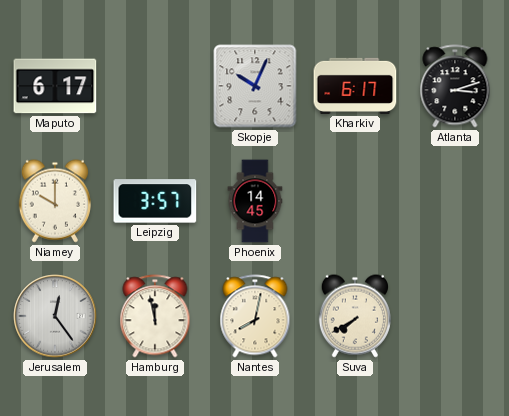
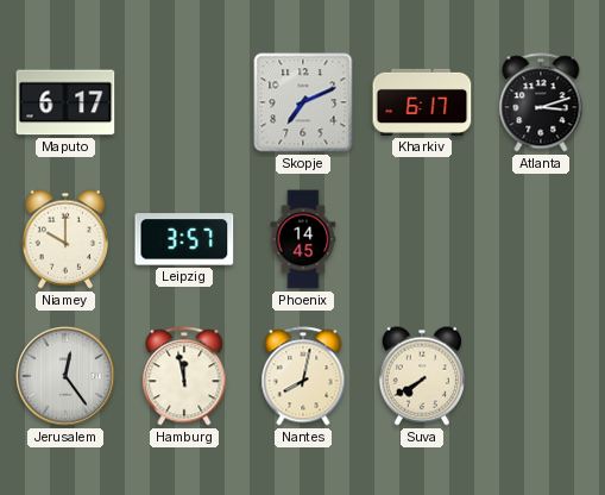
Skopje: 10:04 -> 7:11 (303, 102)
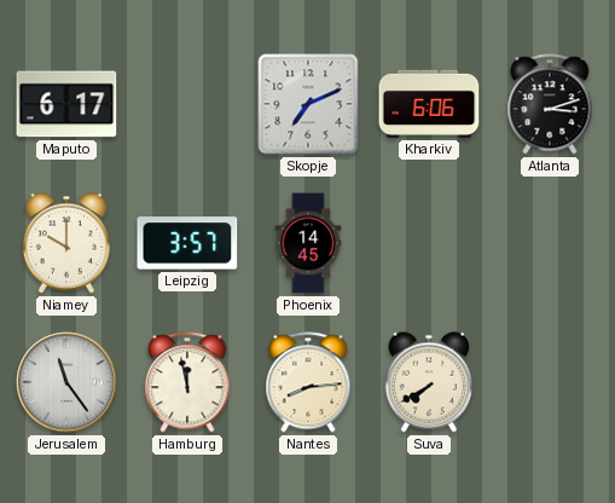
Kharkiv: 6:17 -> 6:06 (429, 104)
Jerusalem: 12:24 -> 11:24 (66, 382)
Nantes: 8:02 -> 8:14 (308, 382)
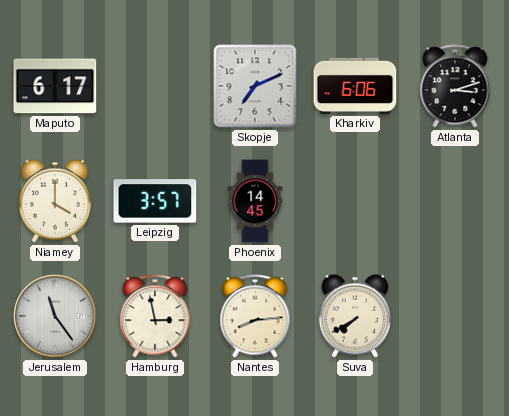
Niamey: 10:00 -> 4:00 (55, 201)
Hamburg: 11:58 -> 2:58 (155, 316)
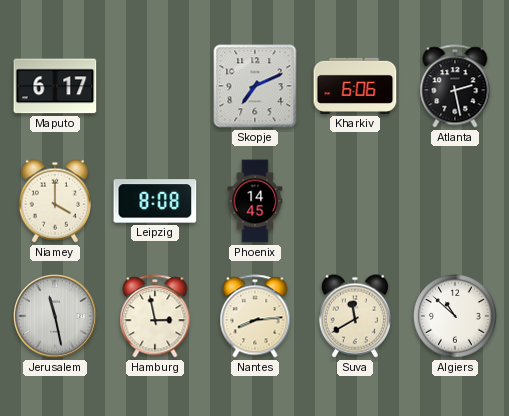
Atlanta: 3:12 -> 2:28 (455, 86)
Leipzig: 3:57 -> 8:08 (155, 201)
Jerusalem: 11:24 -> 11:28 (55, 316)
Suva: 7:40 -> 11:40 (355, 316)
Algiers: none -> 10:52 (456, 317)
